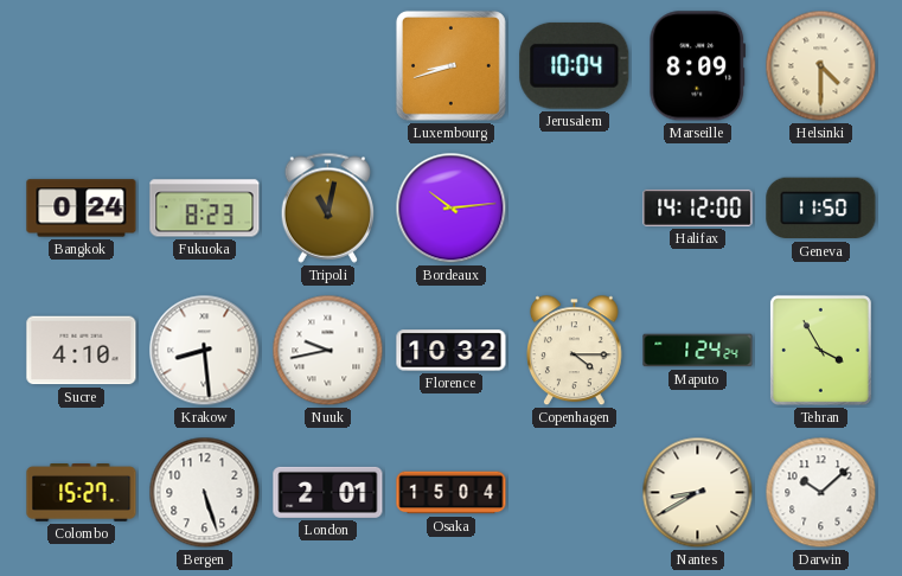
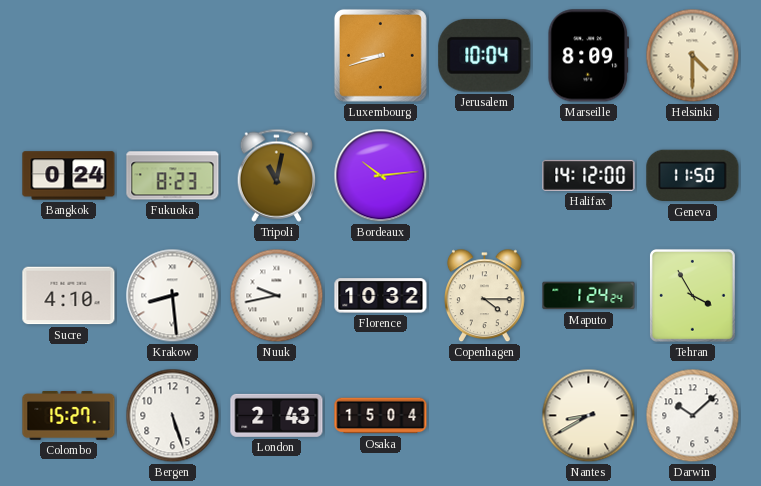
London: 2:01 -> 2:43 (277, 415)
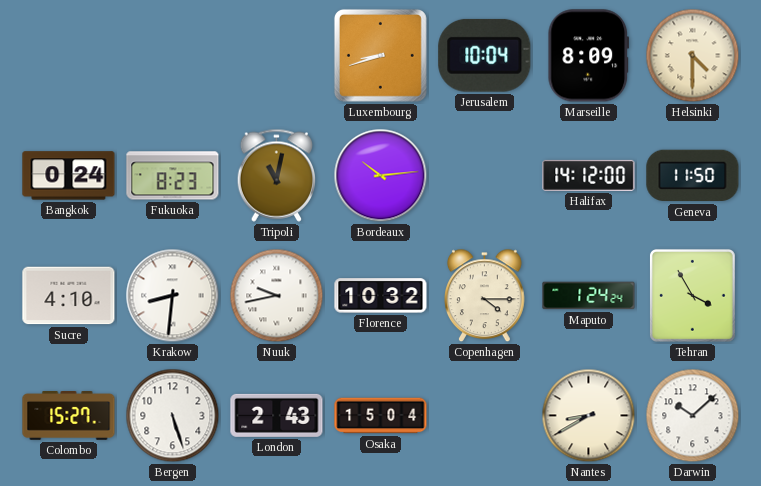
Krakow: 8:29 -> 8:31 (173, 296)
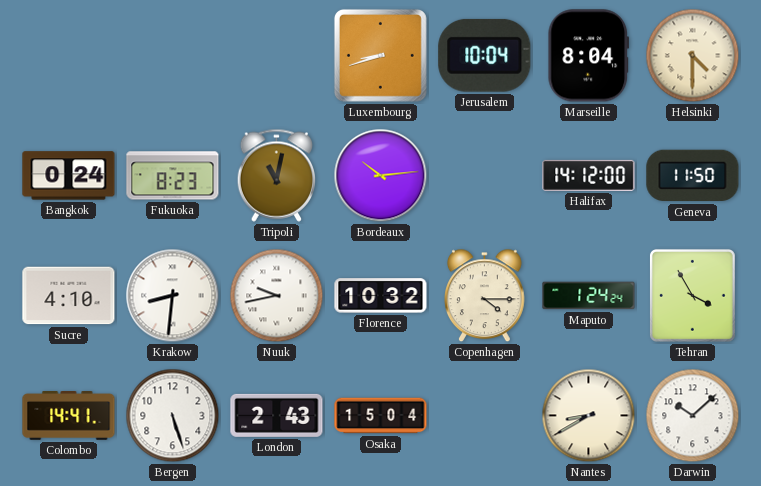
Marseille: 8:09 -> 8:04 (589, 56)
Colombo: 15:27 -> 14:41 (69, 416)
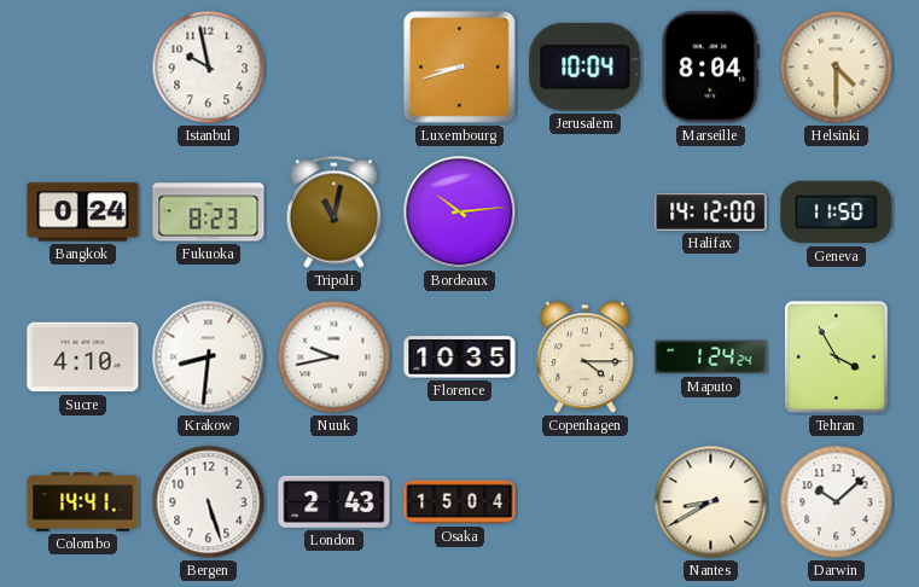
Istanbul: none -> 9:58 (209, 68)
Florence: 10:32 -> 10:35 (460, 358)
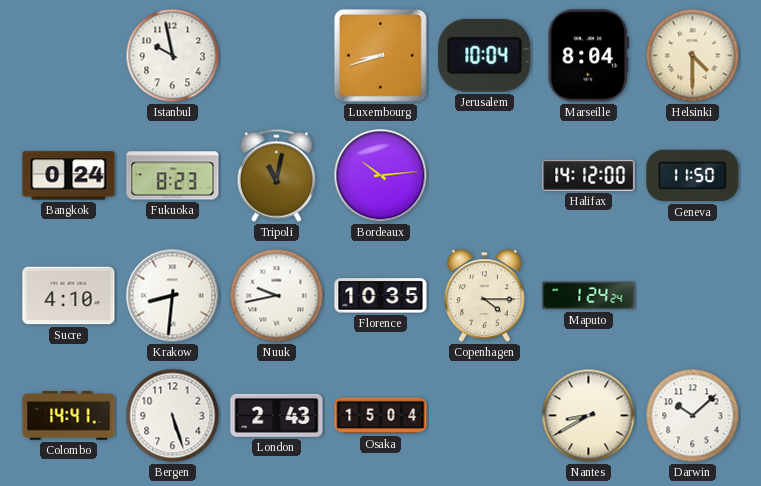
Tehran: 3:55 -> none (836, 356)
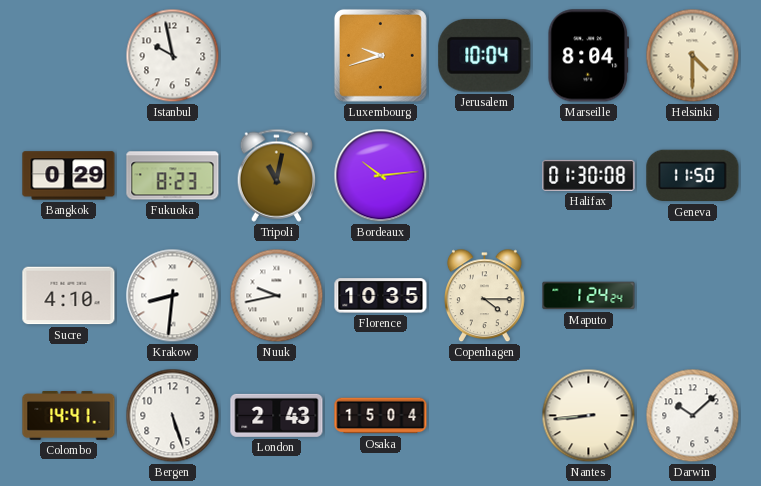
Luxembourg: 8:42 -> 9:42 (380, 55)
Bangkok: 0:24 -> 0:29 (69, 176)
Halifax: 14:12 -> 01:30 (589, 175)
Nantes: 8:40 -> 8:44 (589, 416)
